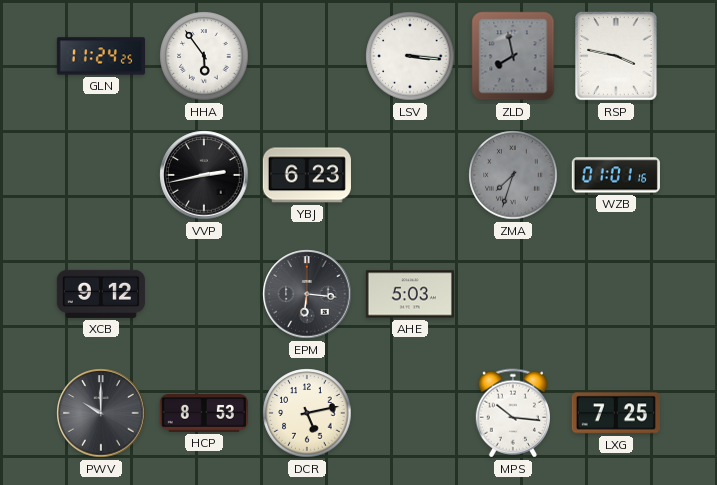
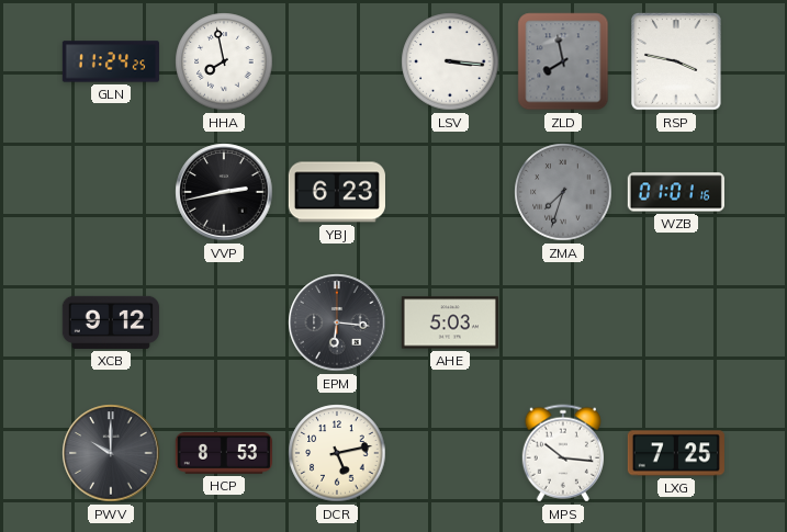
HHA: 5:54 -> 7:58 (224, 61)
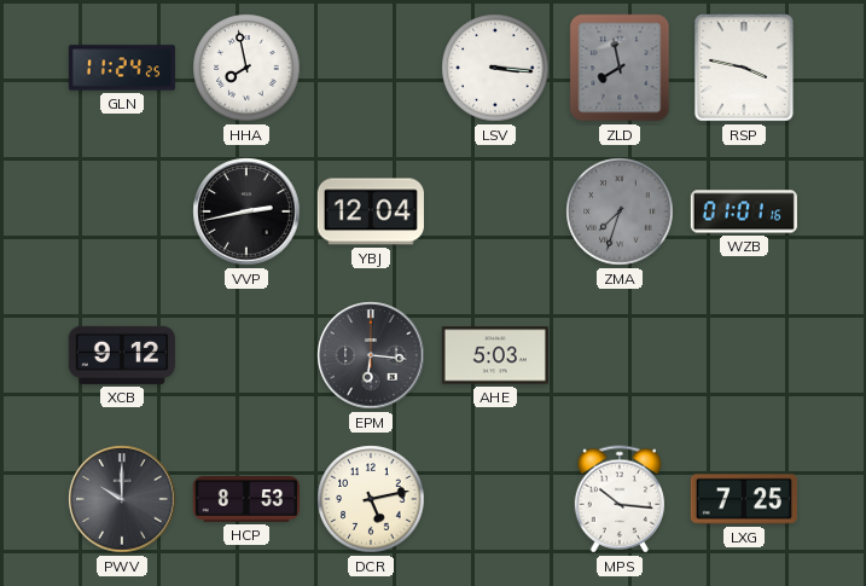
YBJ: 6:23 -> 12:04 (371, 211)
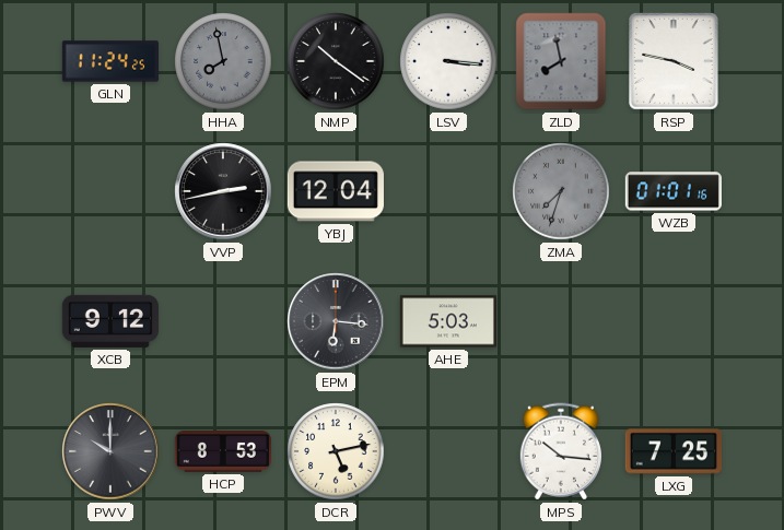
HHA dial: white -> grey (223, 61)
NMP: none -> 10:21 (336, 61)
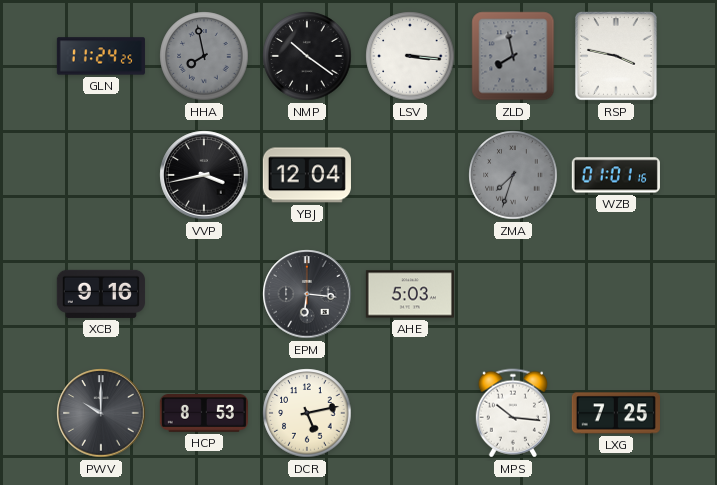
VVP: 2:43 -> 3:43 (204, 175)
XCB: 9:12 -> 9:16 (101, 294)
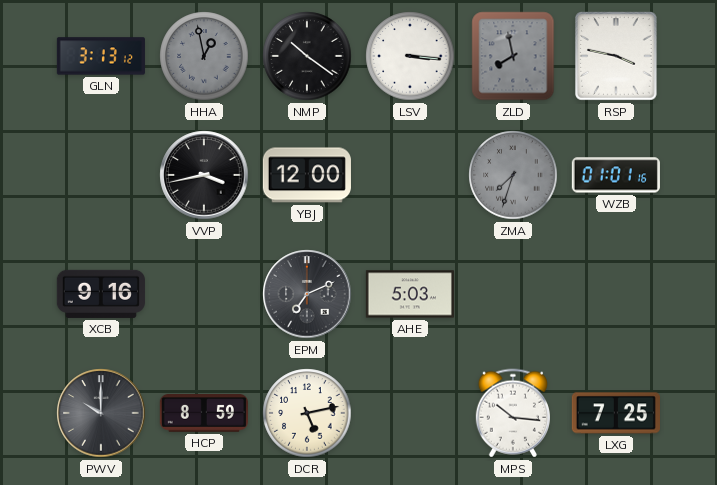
GLN: 11:24 -> 3:13 (101, 56)
HHA: 7:58 -> 12:58 (204, 56)
YBJ: 12:04 -> 12:00 (307, 175)
EPM: 6:16 -> 7:11 (307, 294)
HCP: 8:53 -> 8:59 (204, 414)
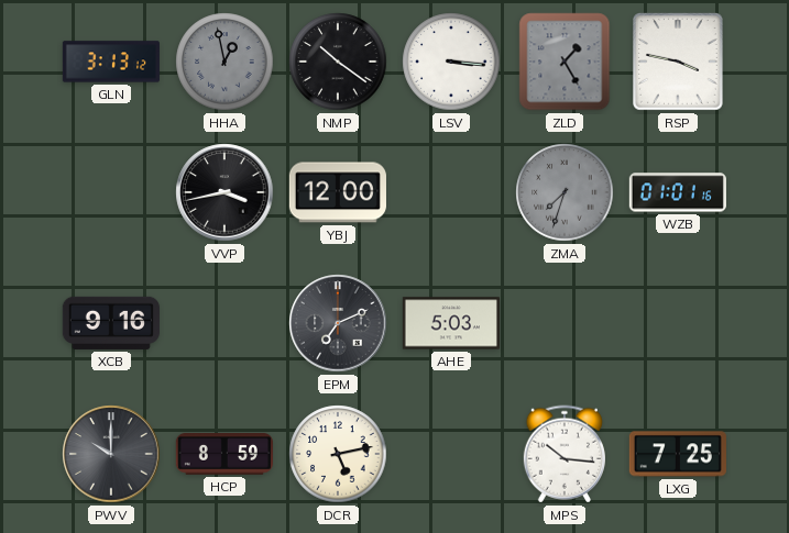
ZLD: 7:58 -> 1:25 (565, 62)
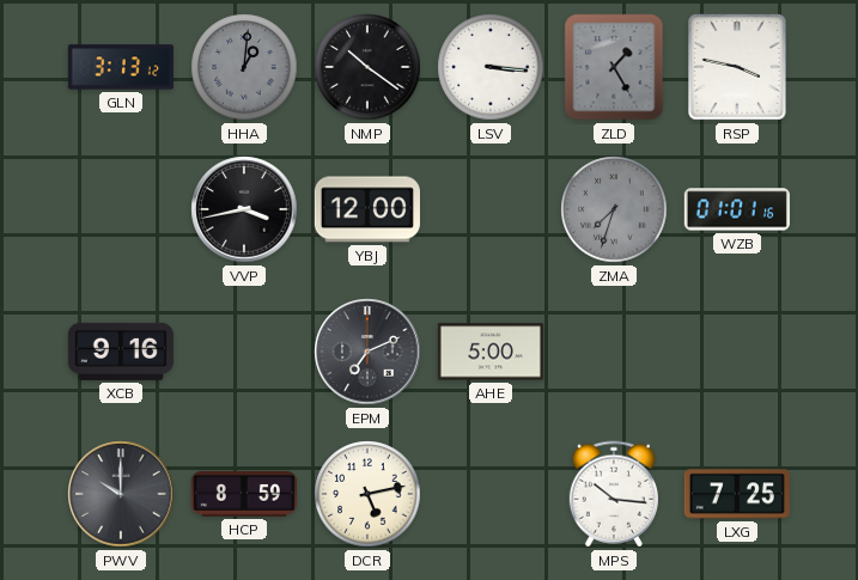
HHA: 12:58 -> 1:01 (244, 67)
AHE: 5:03 -> 5:00 (491, 352)
